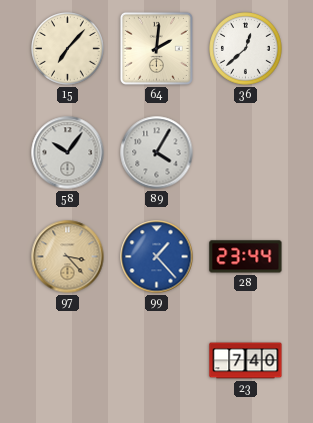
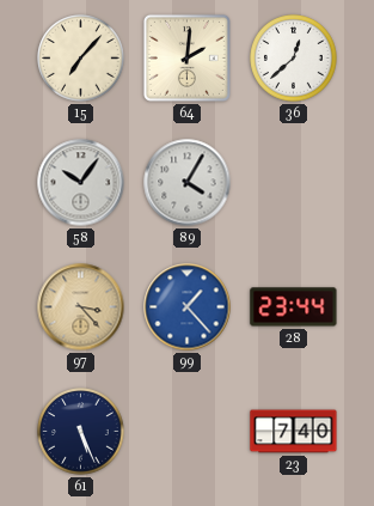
61: none -> 5:26 (81, 432)
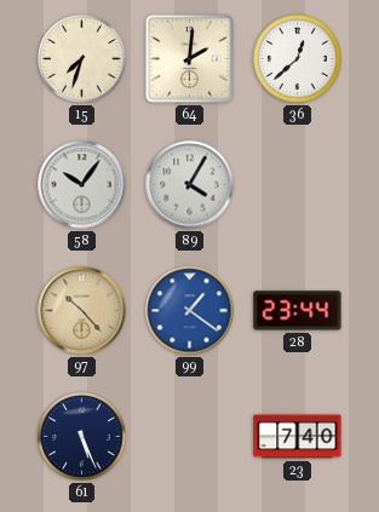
15: 7:07 -> 7:33 (82, 59)
97: 3:23 -> 10:23 (82, 311)
99: 1:23 -> 1:21 (190, 311)
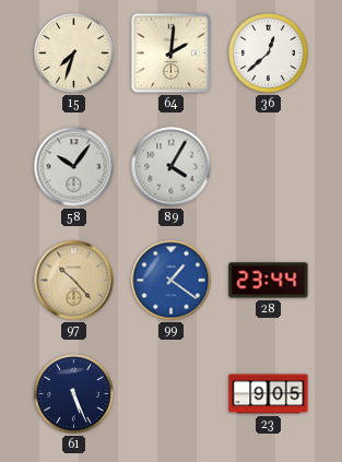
23: 7:40 -> 9:05 (269, 394)
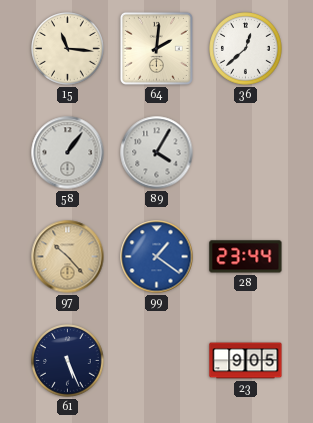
15: 7:33 -> 11:16 (68, 49)
58: 10:06 -> 1:06 (68, 153)
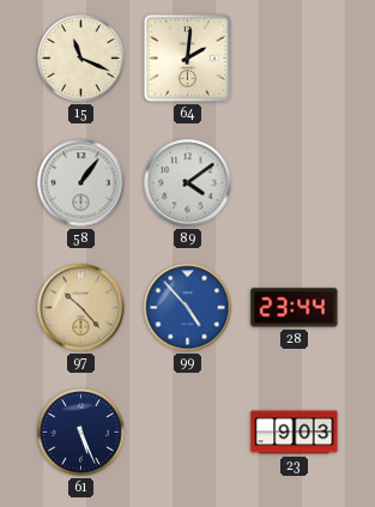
15: 11:16 -> 11:19 (81, 59)
36: 12:38 -> none (246, 49)
89: 4:05 -> 4:09 (188, 183)
99: 1:21 -> 4:53 (188, 308)
23: 9:05 -> 9:03 (295, 433)
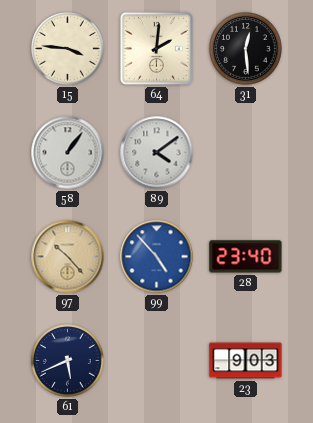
15: 11:19 -> 3:46 (68, 49)
31: none -> 12:29 (246, 49)
28: 23:44 -> 23:40 (246, 257)
61: 5:26 -> 5:41 (68, 361)
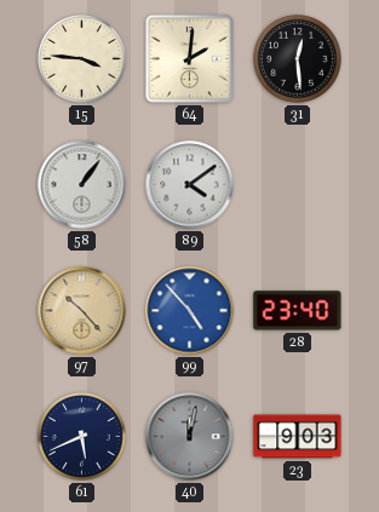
40: none -> 12:02 (190, 437)
